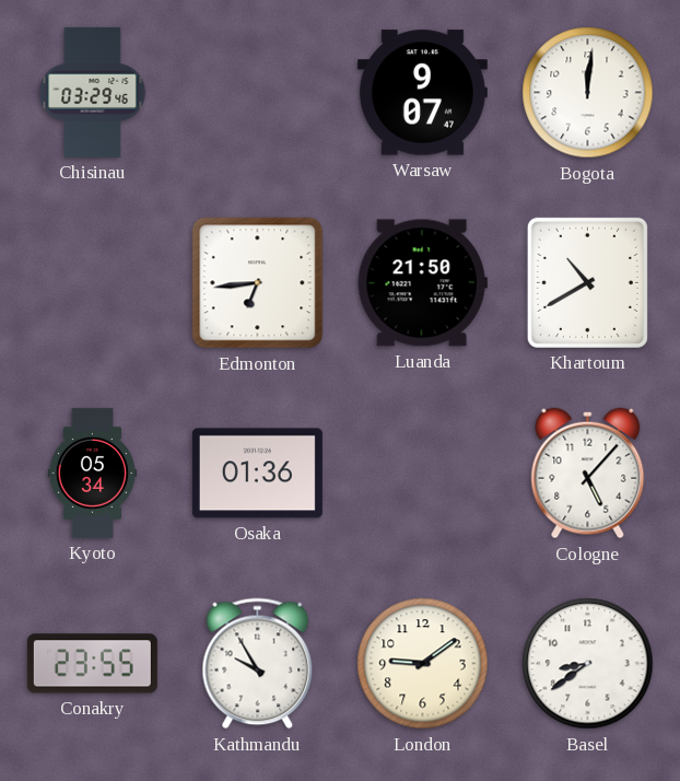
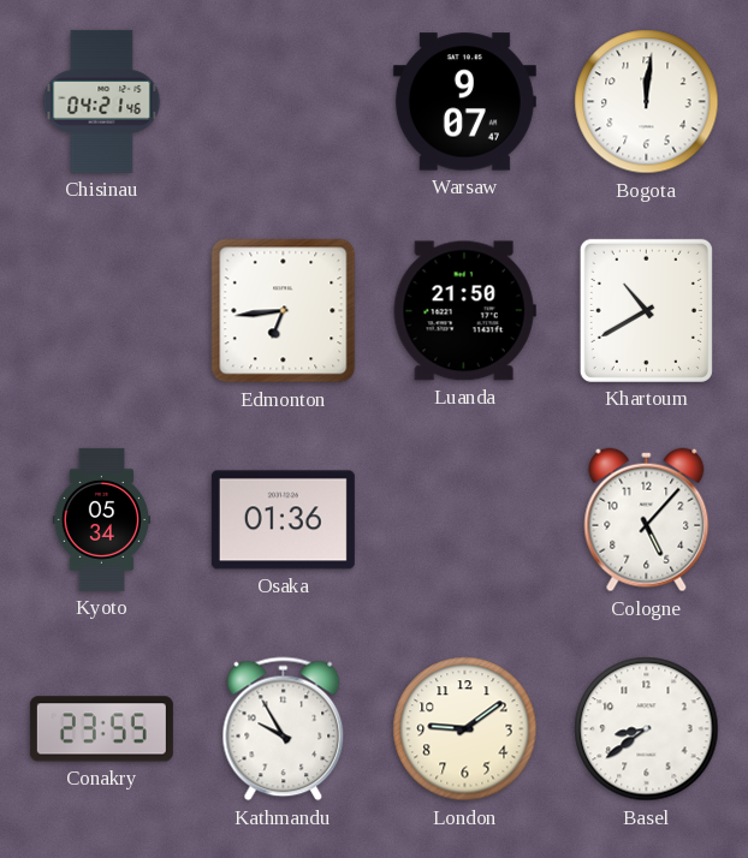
Chisinau: 03:29 -> 04:21 (102, 101)
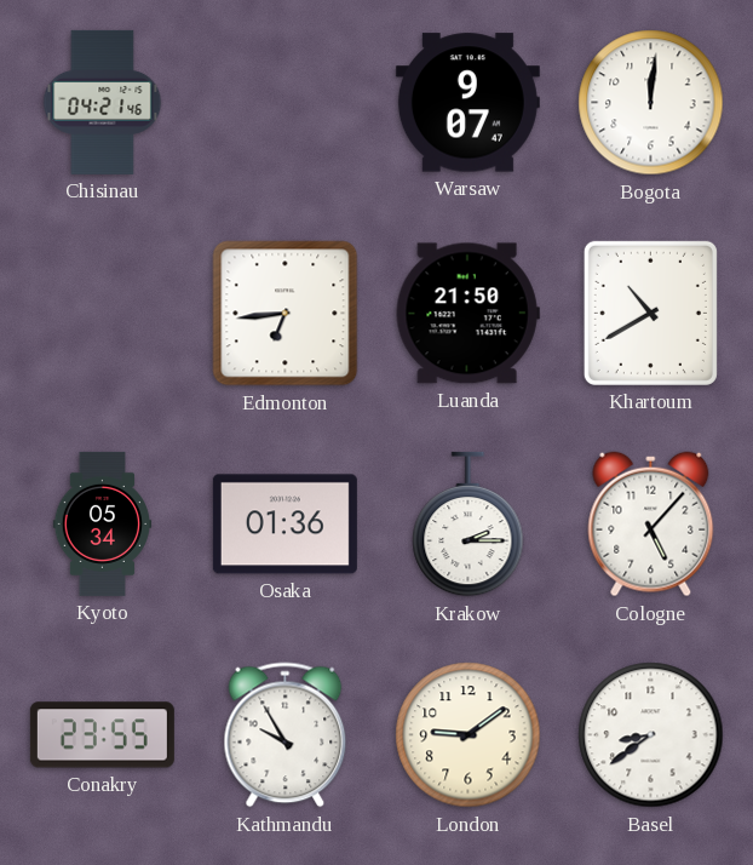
Krakow: none -> 2:15 (469, 525)
